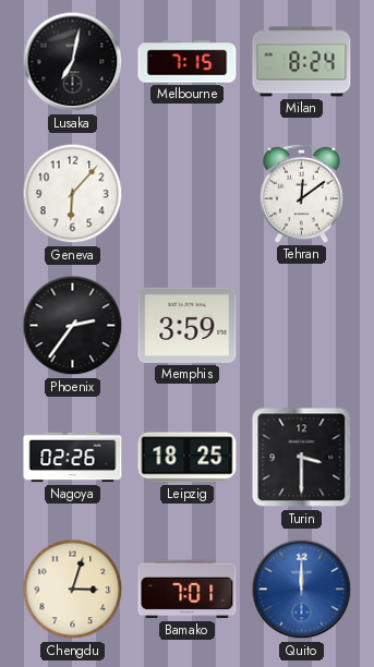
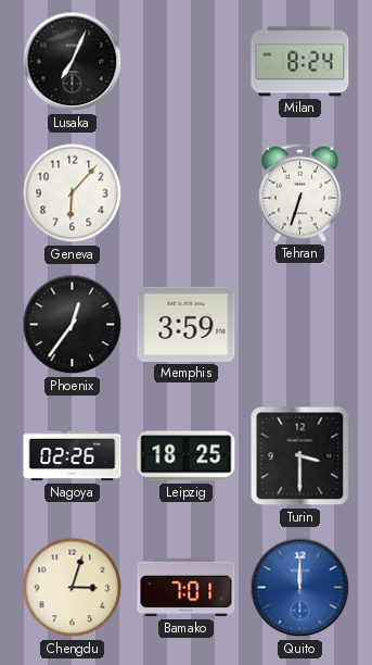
Lusaka: 7:02 -> 7:04 (73, 62)
Melbourne: 7:15 -> none (188, 62)
Tehran: 12:09 -> 6:33 (300, 192)
Phoenix: 2:36 -> 12:36 (73, 325)
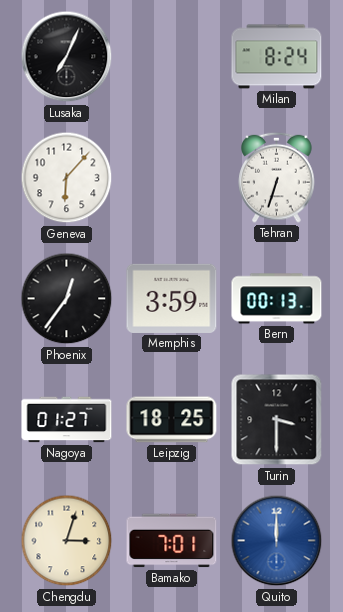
Bern: none -> 00:13 (277, 299)
Nagoya: 02:26 -> 01:27 (67, 420)
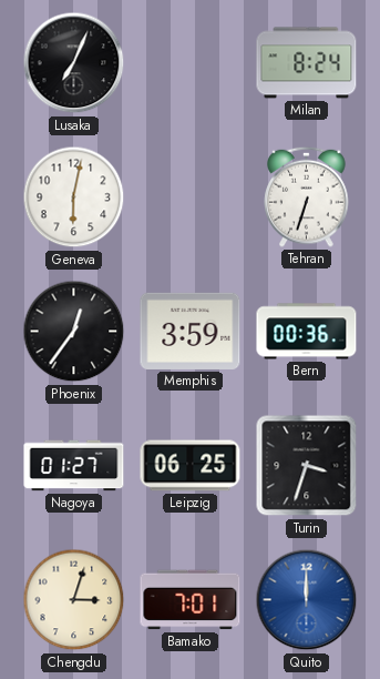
Geneva: 6:07 -> 6:02 (74, 197)
Bern: 00:13 -> 00:36 (307, 332)
Leipzig: 18:25 -> 06:25 (191, 466)
Turin: 3:30 -> 3:33 (307, 466)
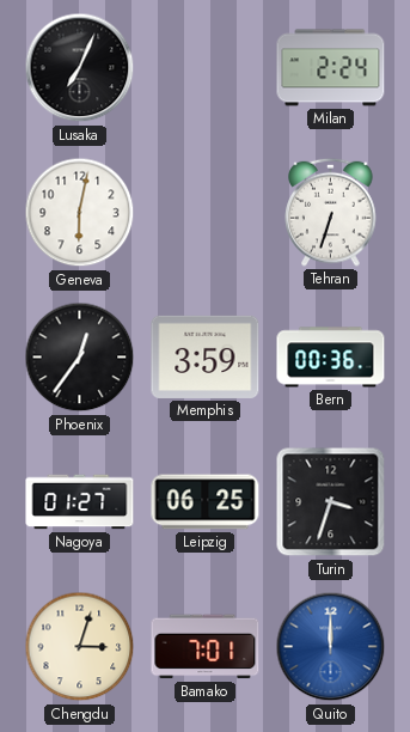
Milan: 8:24 -> 2:24 (331, 68)
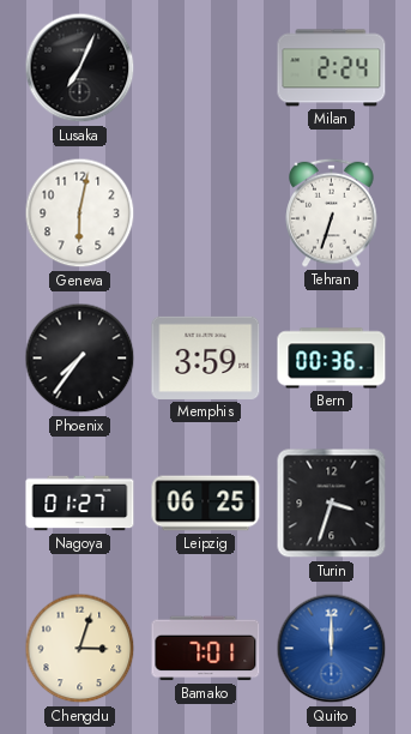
Phoenix: 12:36 -> 7:36 (80, 359)
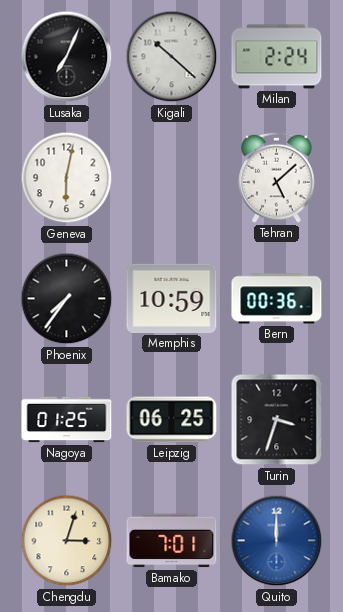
Kigali: none -> 10:22 (172, 57)
Tehran: 6:33 -> 5:08 (277, 177)
Memphis: 3:59 -> 10:59 (172, 298)
Nagoya: 01:27 -> 01:25 (67, 420)
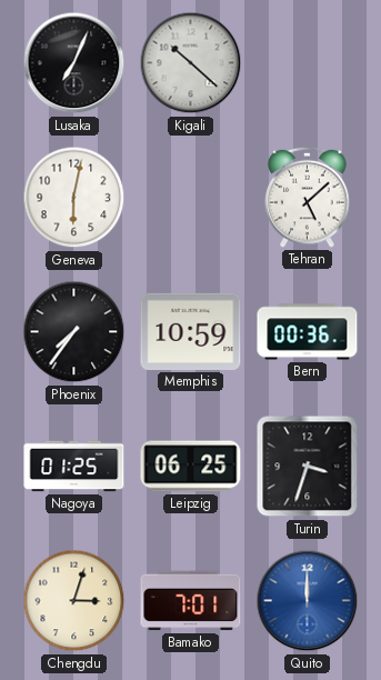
Milan: 2:24 -> none (277, 57)
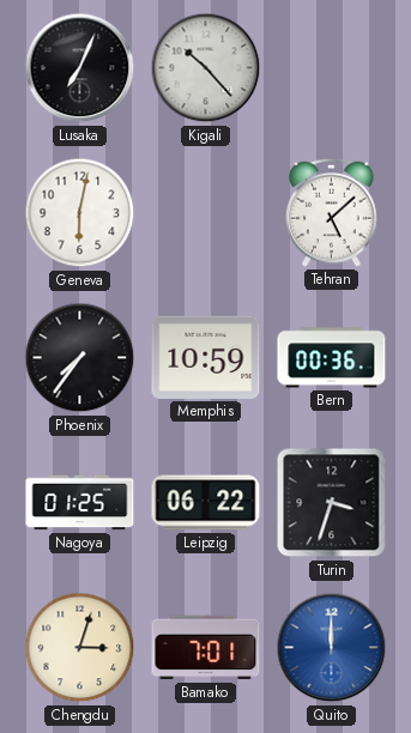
Kigali: 10:22 -> 10:23 (206, 68)
Leipzig: 06:25 -> 06:22 (206, 503)
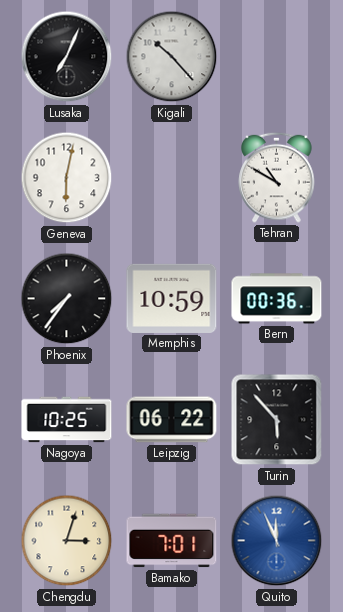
Tehran: 5:08 -> 10:50 (277, 177)
Nagoya: 01:25 -> 10:25 (67, 420)
Turin: 3:33 -> 5:53 (277, 420)
Quito: 12:00 -> 11:56 (277, 541)
